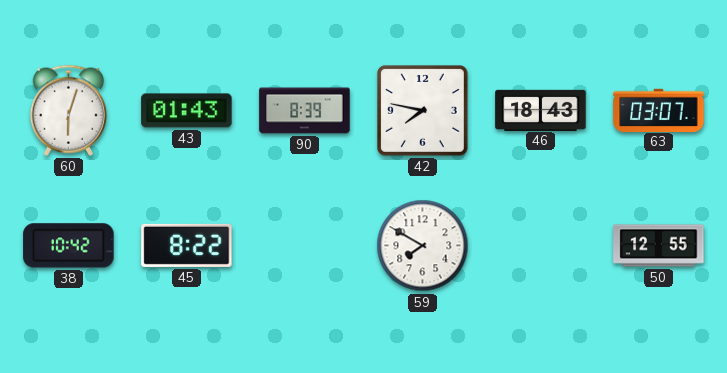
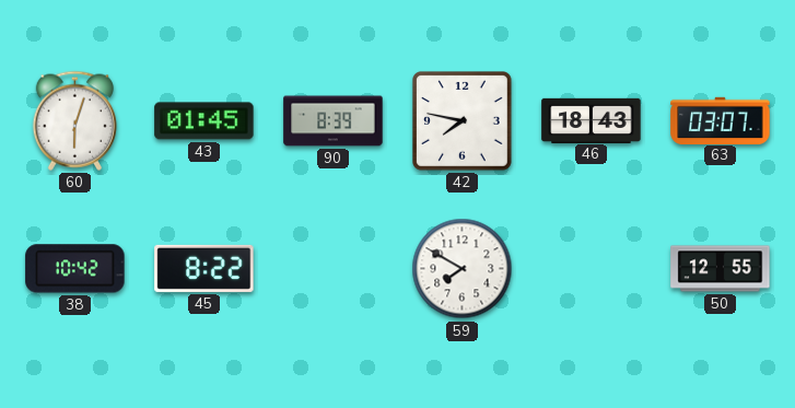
43: 01:43 -> 01:45 (204, 121)
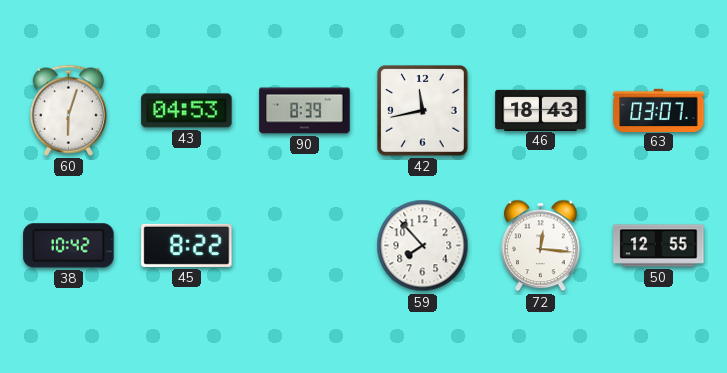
43: 01:45 -> 04:53 (187, 111)
42: 7:47 -> 11:43 (423, 111)
59: 7:50 -> 7:53 (423, 246)
72: none -> 12:16 (541, 246)
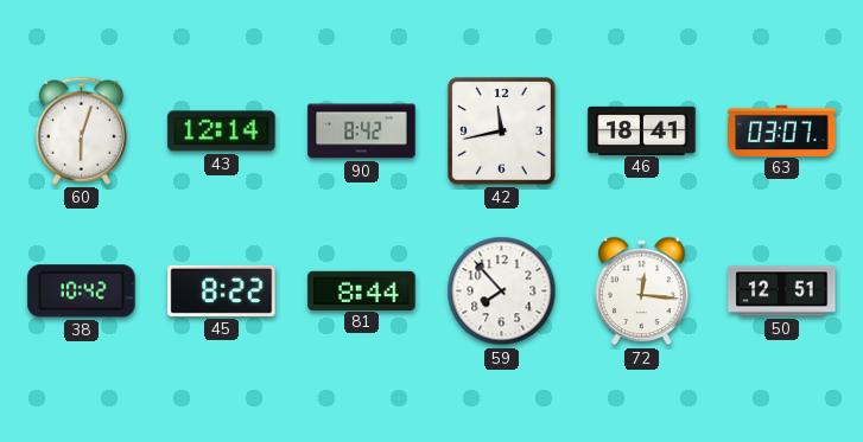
43: 04:53 -> 12:14 (222, 132)
90: 8:39 -> 8:42 (362, 132)
46: 18:43 -> 18:41 (642, 130)
81: none -> 8:44 (362, 290)
50: 12:55 -> 12:51 (782, 292)
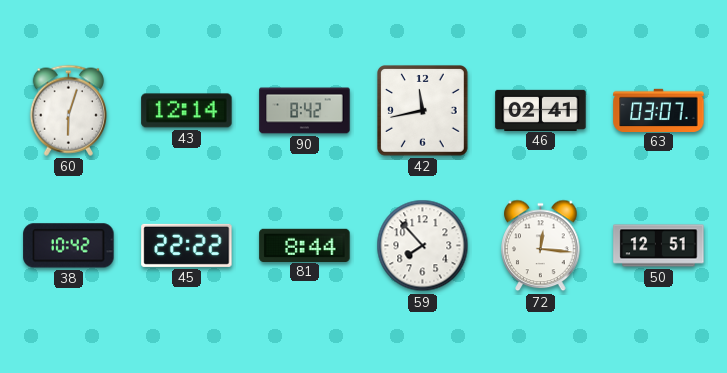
46: 18:41 -> 02:41 (541, 110)
45: 8:22 -> 22:22 (187, 245)
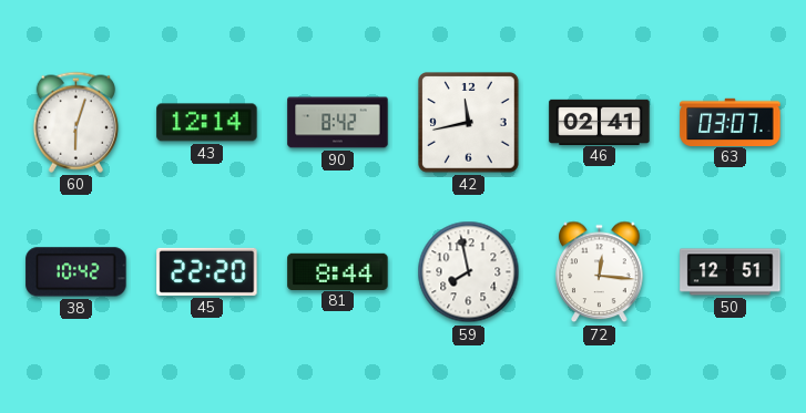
45: 22:22 -> 22:20 (207, 271)
59: 7:53 -> 7:58 (469, 272)
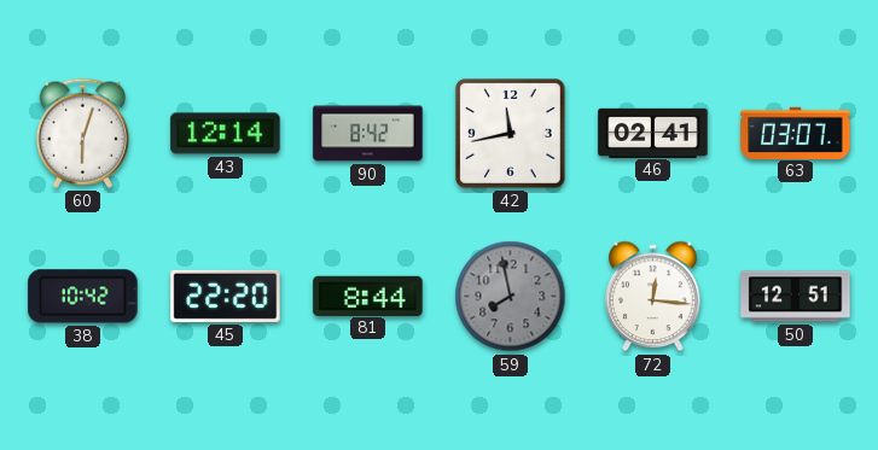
59 dial: white -> grey (511, 297)
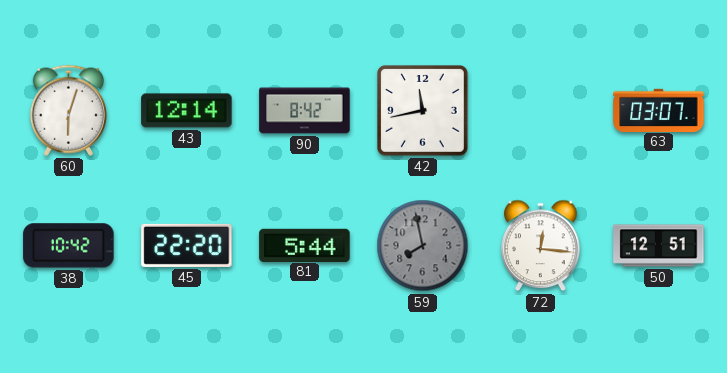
46: 02:41 -> none (653, 133)
81: 8:44 -> 5:44 (305, 245)
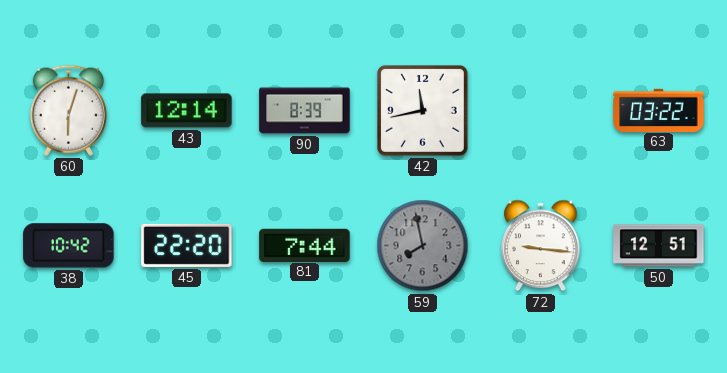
90: 8:42 -> 8:39 (305, 111)
63: 03:07 -> 03:22 (659, 110)
81: 5:44 -> 7:44 (305, 245)
72: 12:16 -> 9:16 (541, 246)
